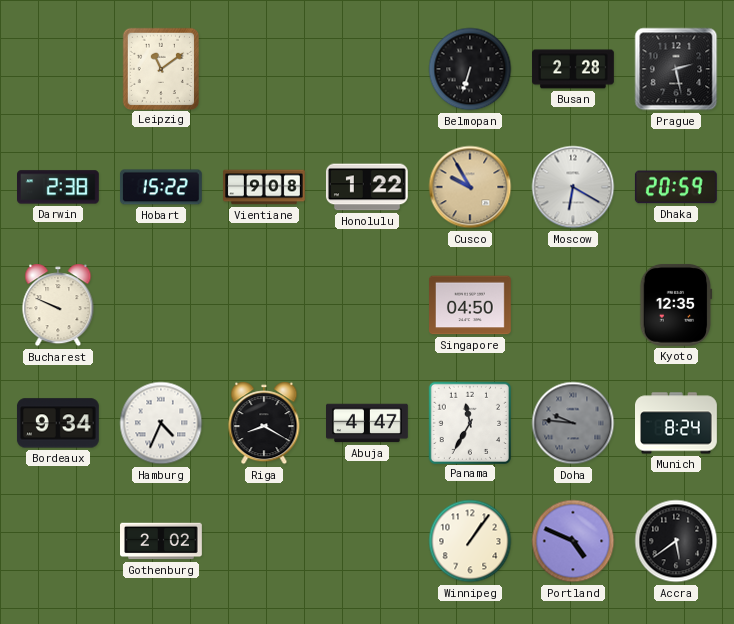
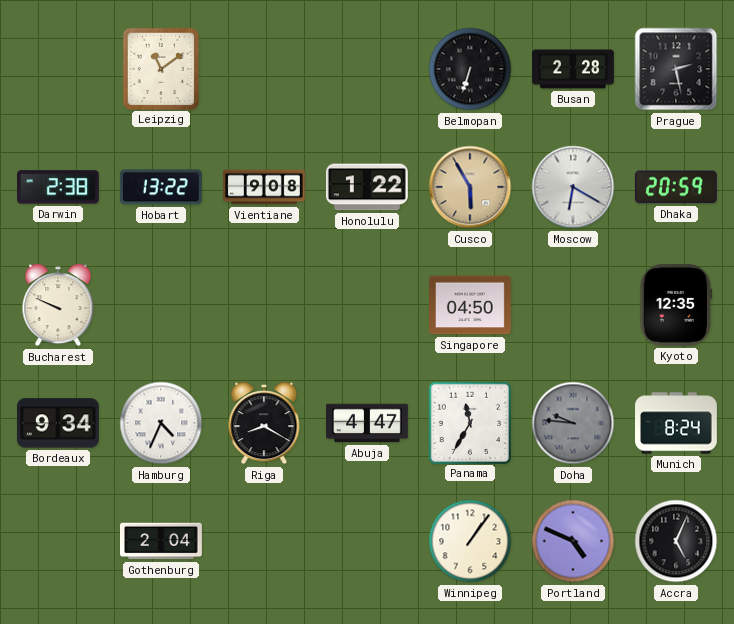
Hobart: 15:22 -> 13:22 (161, 187)
Cusco: 9:55 -> 5:55 (470, 187)
Gothenburg: 2:02 -> 2:04 (162, 541)
Accra: 5:39 -> 5:04 (676, 541)
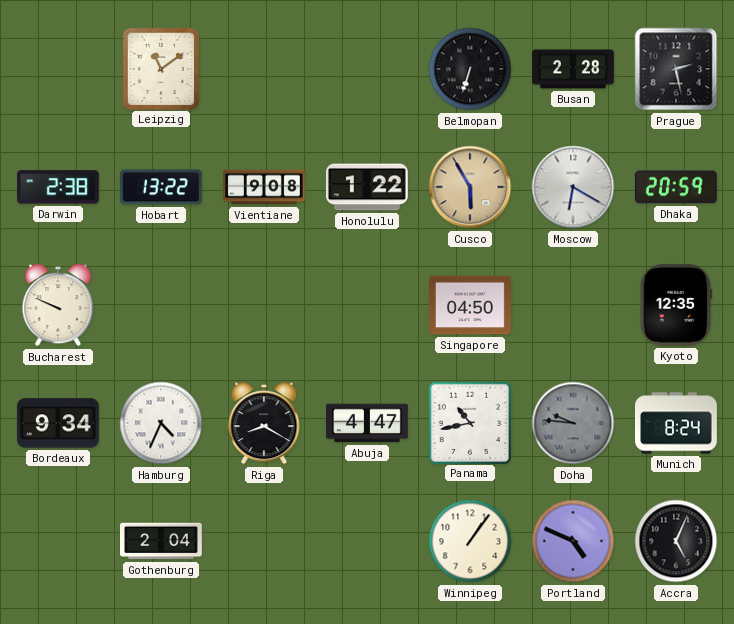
Panama: 11:35 -> 10:43 (469, 422)
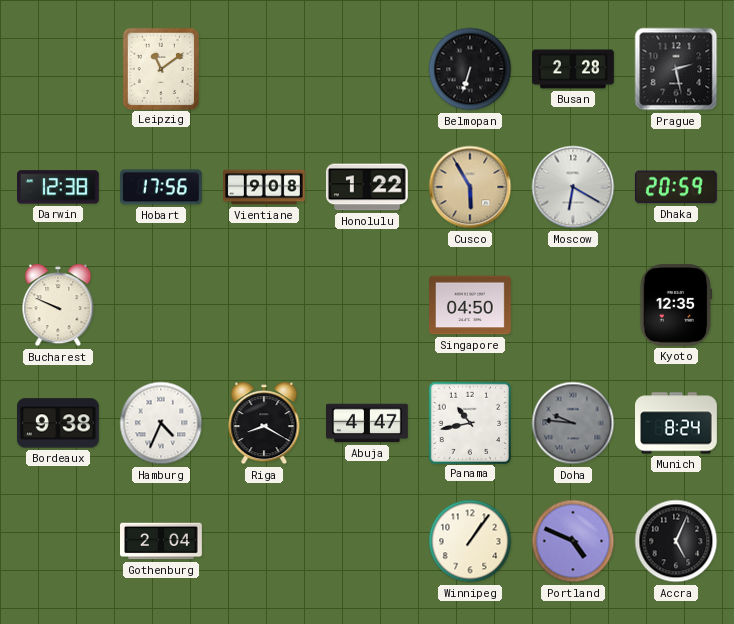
Darwin: 2:38 -> 12:38 (59, 187)
Hobart: 13:22 -> 17:56 (161, 187)
Bordeaux: 9:34 -> 9:38 (58, 423)
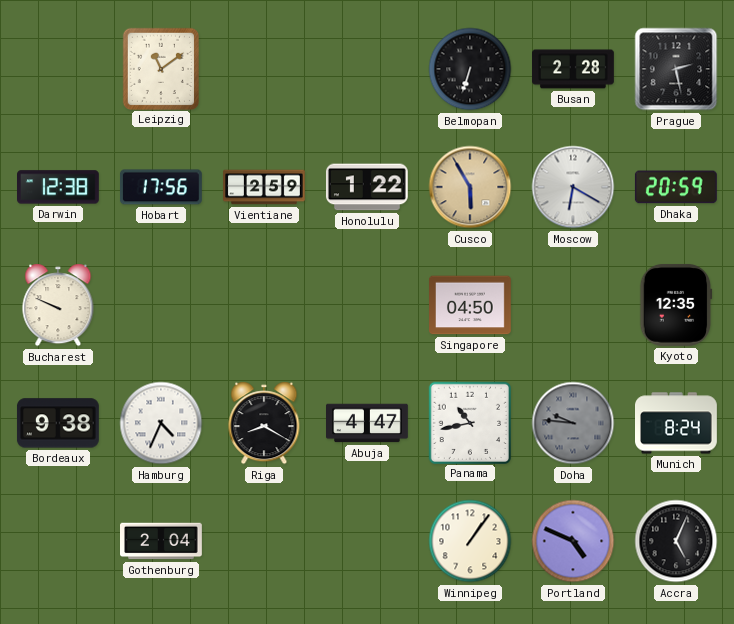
Vientiane: 9:08 -> 2:59 (264, 187)
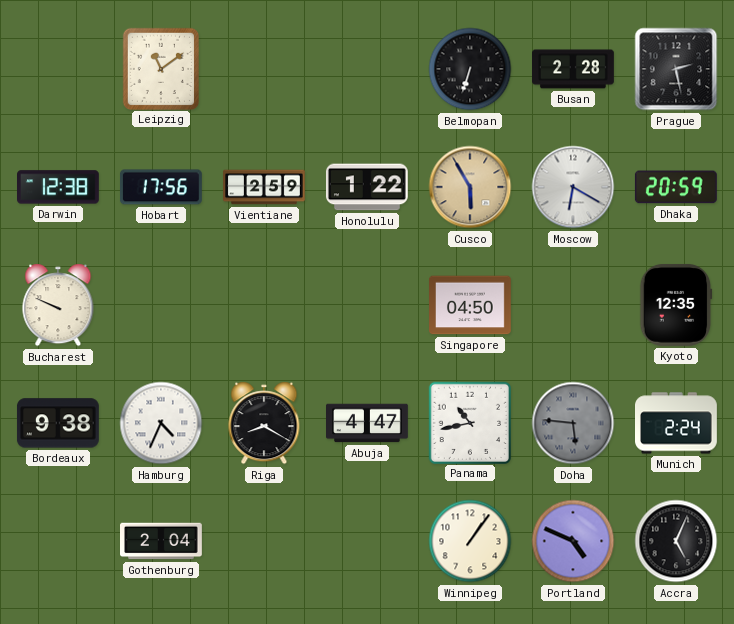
Doha: 9:46 -> 5:46 (573, 423)
Munich: 8:24 -> 2:24 (677, 423)
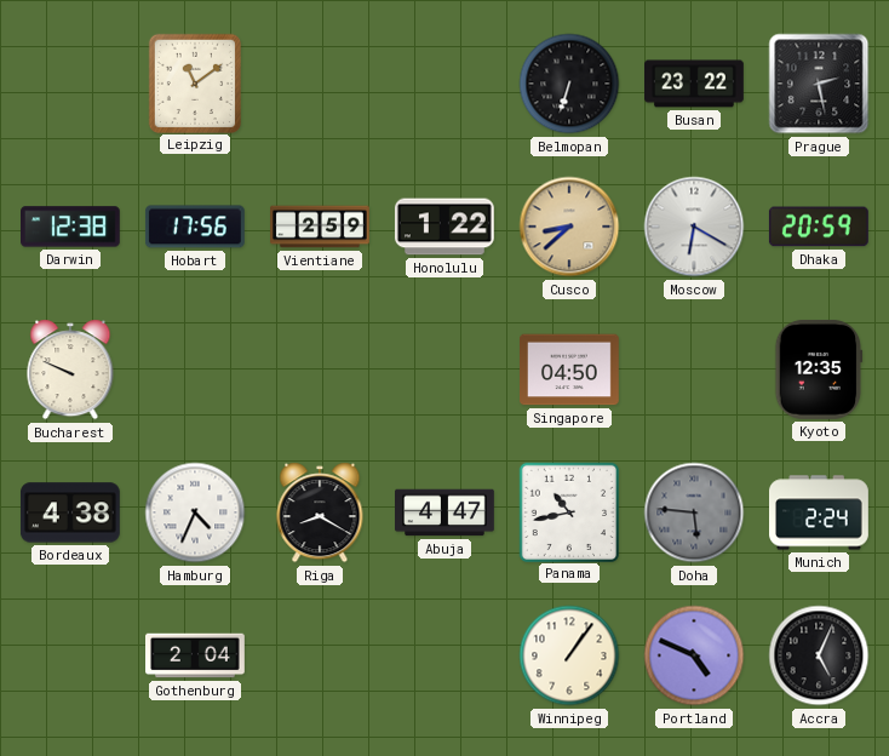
Busan: 2:28 -> 23:22 (695, 84)
Cusco: 5:55 -> 8:38 (569, 227)
Bordeaux: 9:38 -> 4:38 (70, 512)
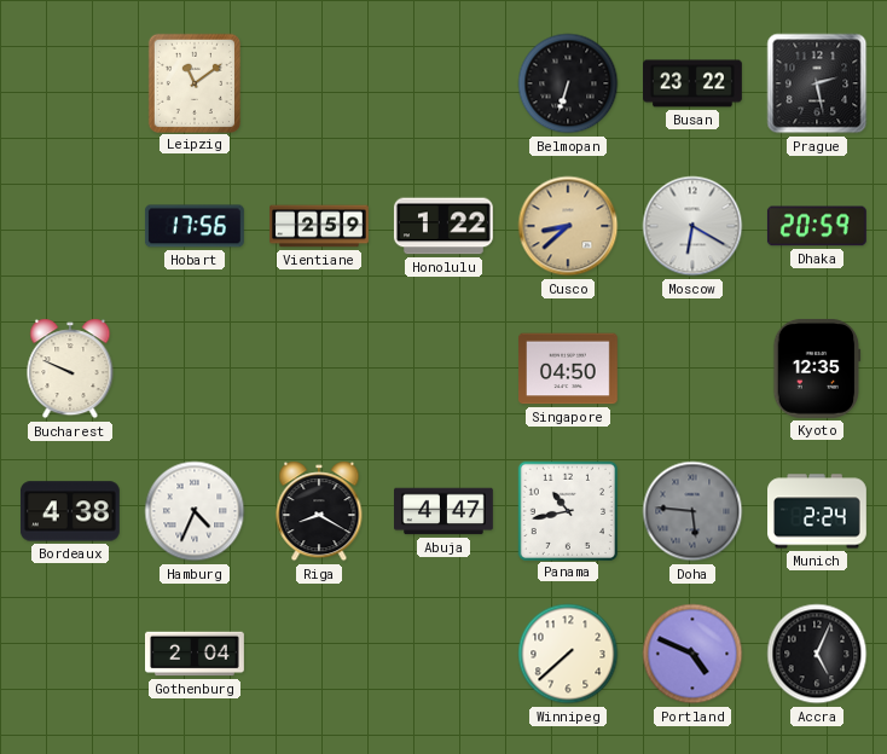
Darwin: 12:38 -> none (71, 227)
Winnipeg: 1:06 -> 7:38 (568, 654)
